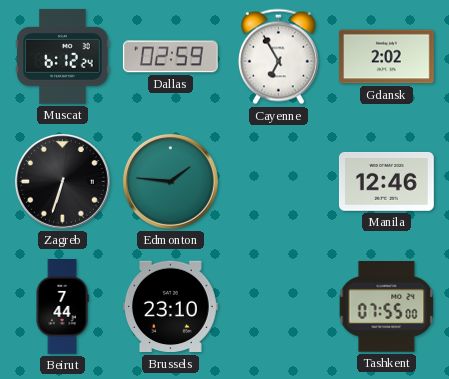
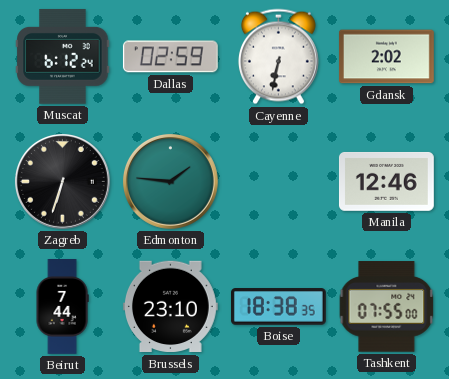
Cayenne: 6:55 -> 6:32 (278, 57)
Boise: none -> 18:38 (278, 307)
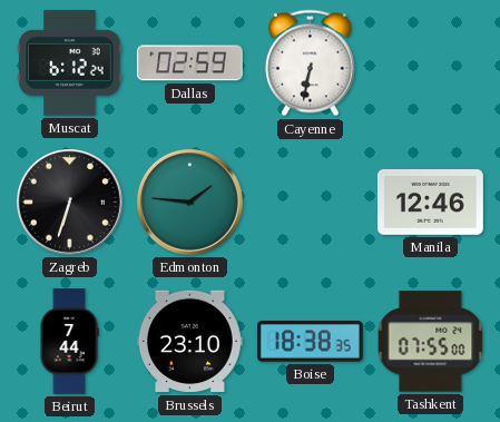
Gdansk: 2:02 -> none (386, 57)
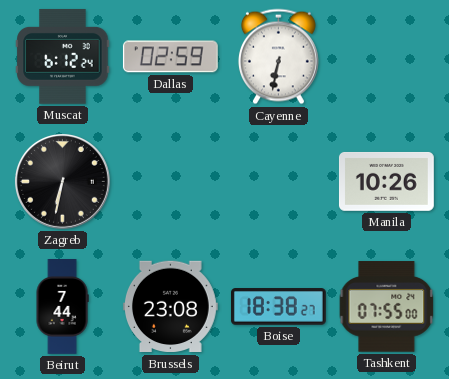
Zagreb: 6:33 -> 6:32 (62, 181)
Edmonton: 1:46 -> none (189, 202)
Manila: 12:46 -> 10:26 (387, 181)
Brussels: 23:10 -> 23:08 (170, 307)
Boise: 18:38:35 -> 18:38:27 (278, 307)
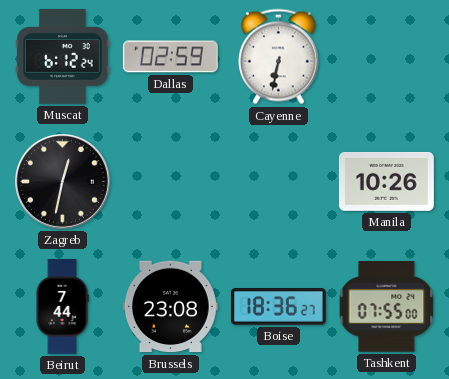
Zagreb: 6:32 -> 12:32 (62, 181)
Boise: 18:38 -> 18:36 (278, 307)
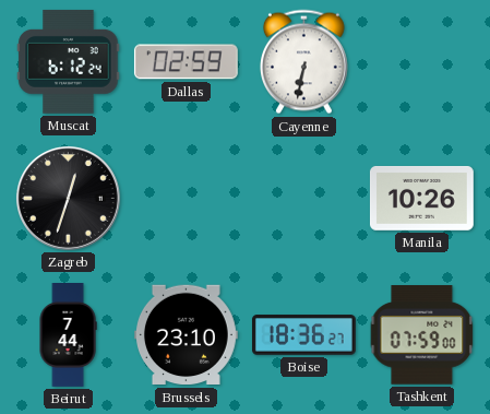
Zagreb: 12:32 -> 12:33 (68, 198)
Brussels: 23:08 -> 23:10 (186, 335)
Tashkent: 07:55 -> 07:59 (422, 335)
